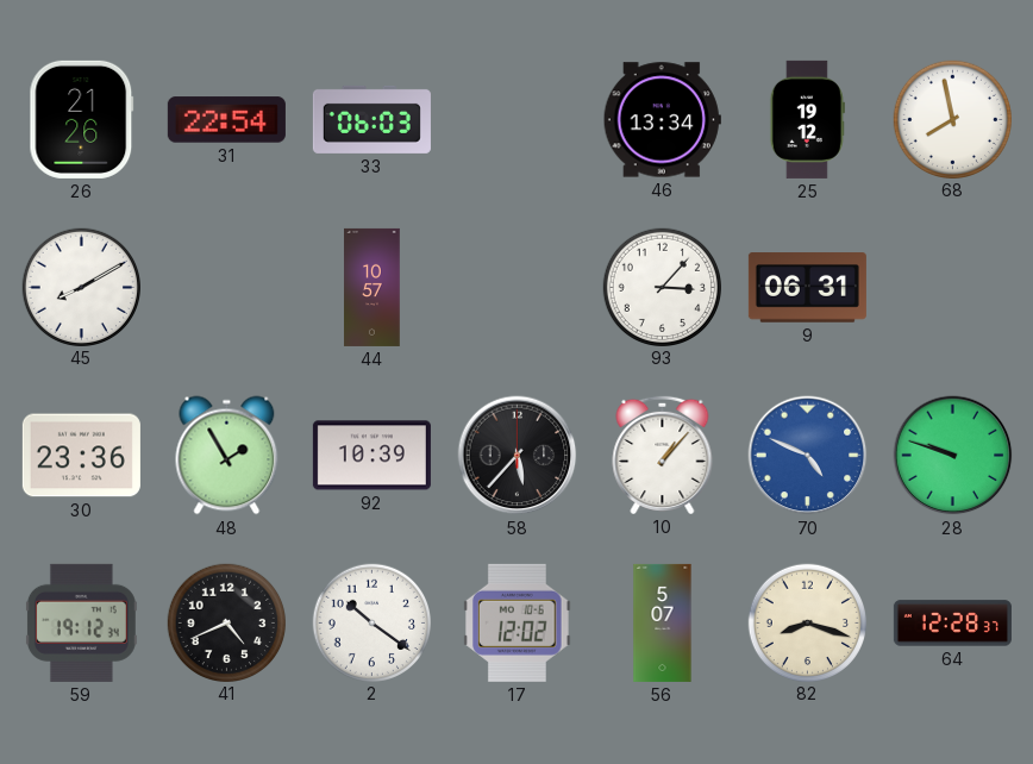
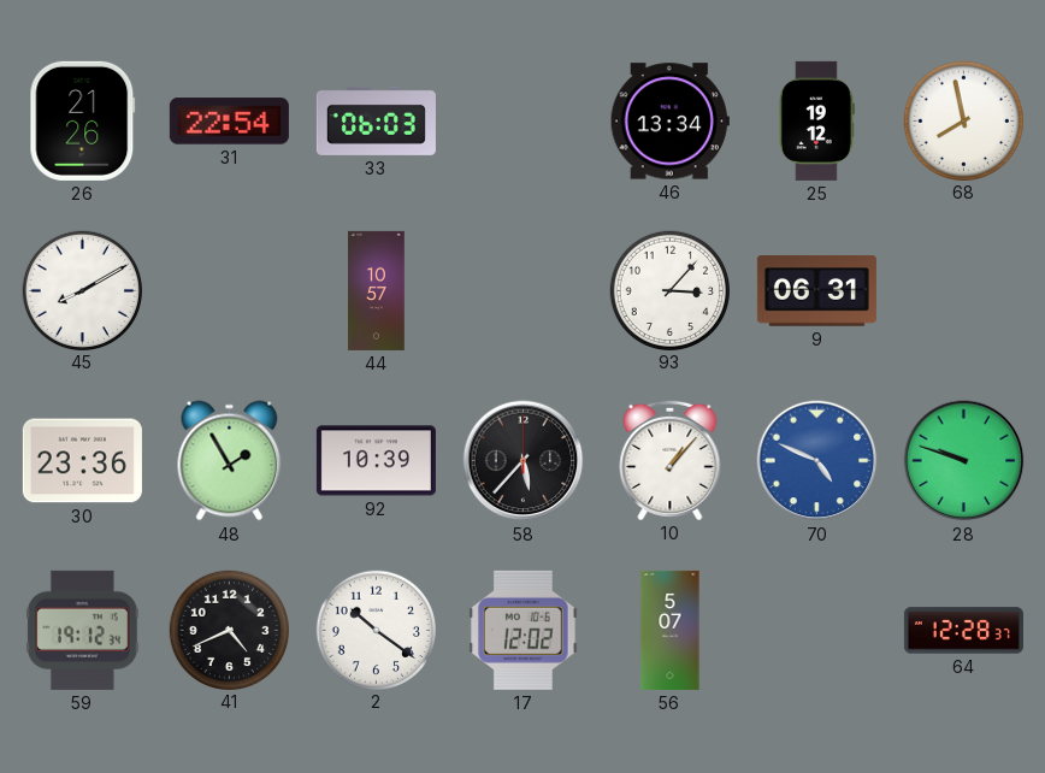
82: 8:18 -> none (807, 622)
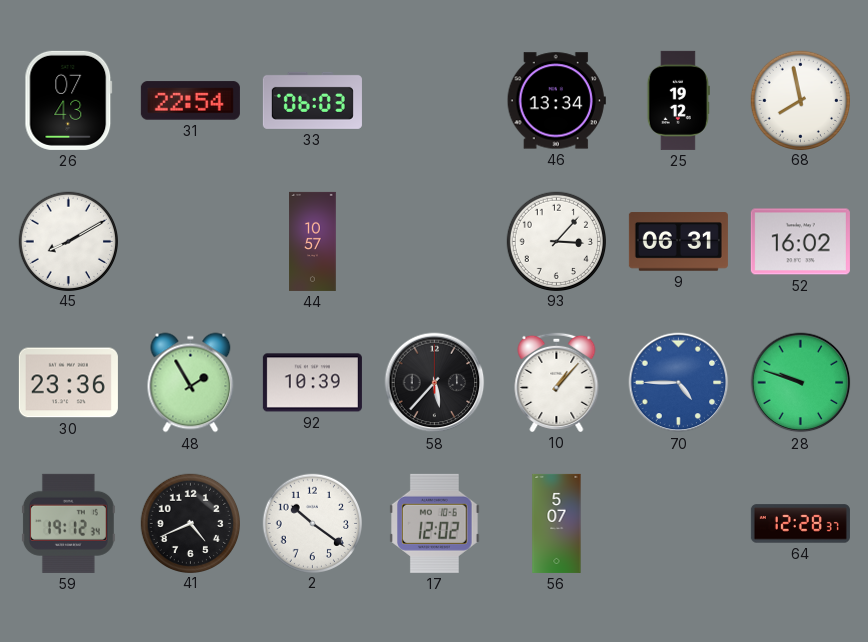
26: 21:26 -> 07:43 (69, 100)
52: none -> 16:02 (800, 242)
70: 4:49 -> 4:45 (679, 383)
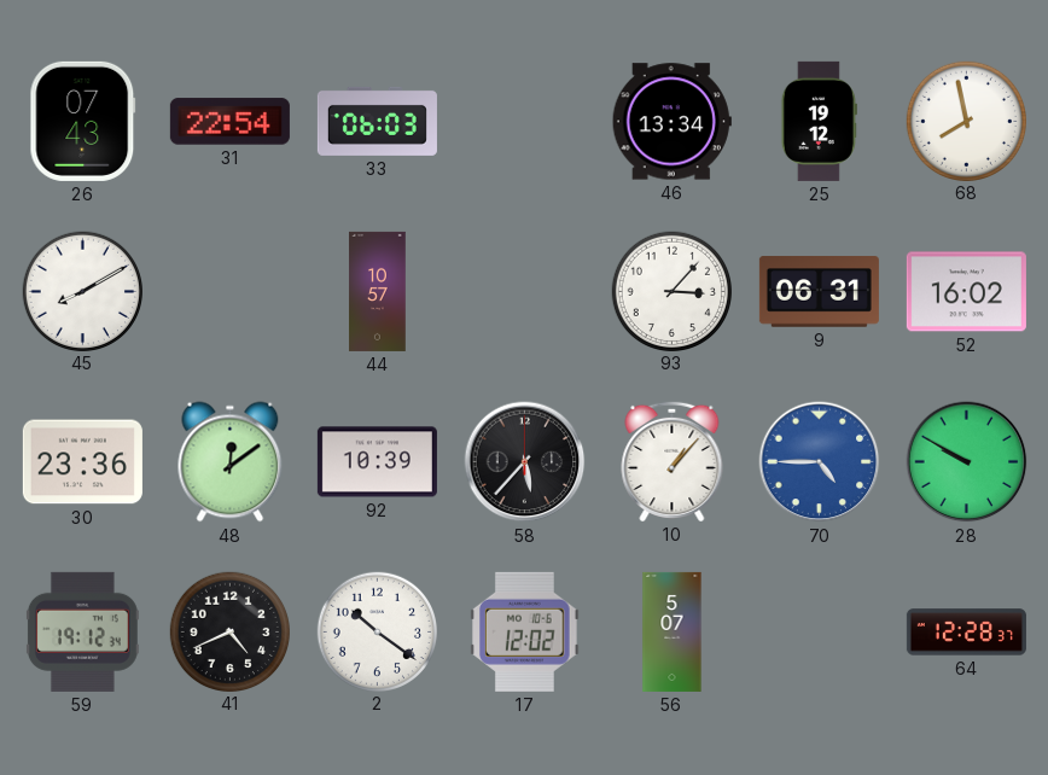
48: 1:55 -> 12:09 (231, 462)
28: 9:48 -> 9:50 (967, 462)
